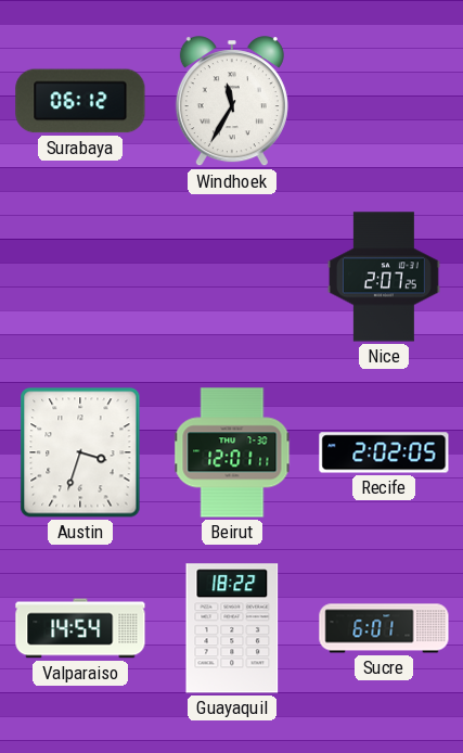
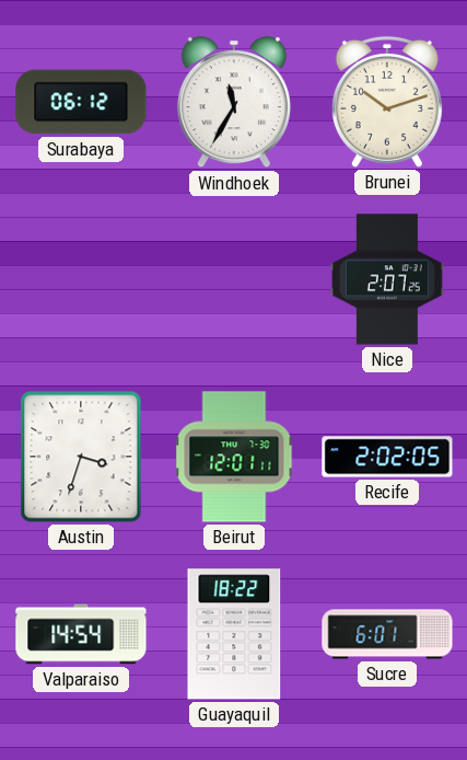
Brunei: none -> 10:12 (387, 102)
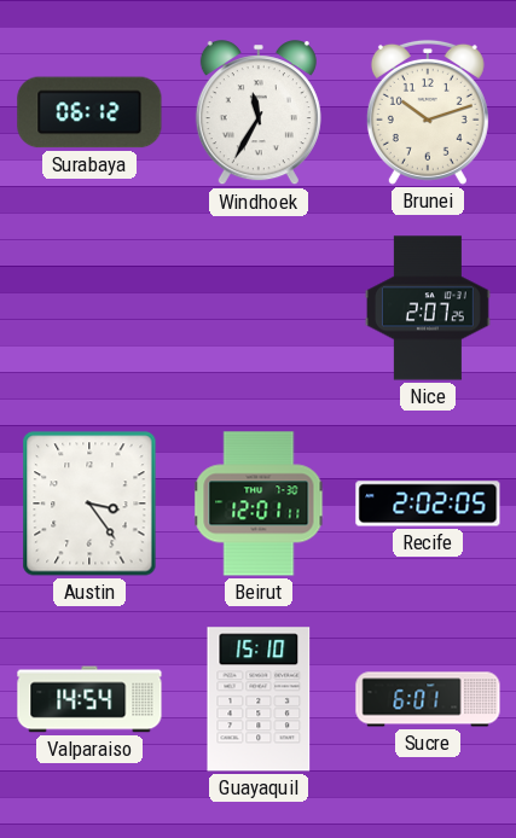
Austin: 3:33 -> 3:24 (89, 504)
Guayaquil: 18:22 -> 15:10 (259, 699)
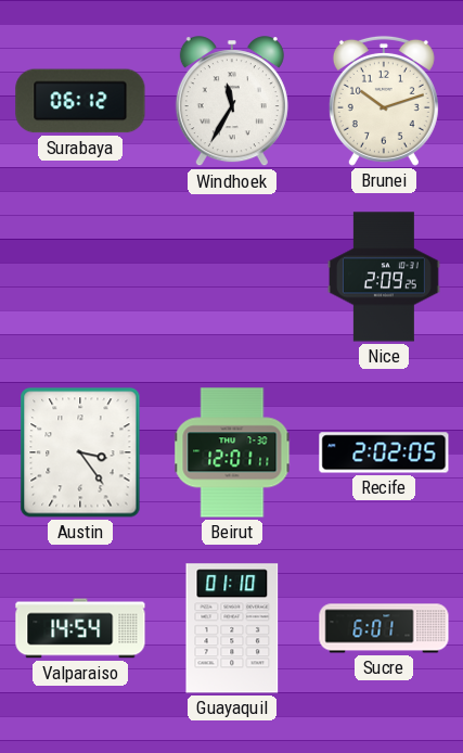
Nice: 2:07 -> 2:09 (384, 277)
Guayaquil: 15:10 -> 01:10 (232, 628)
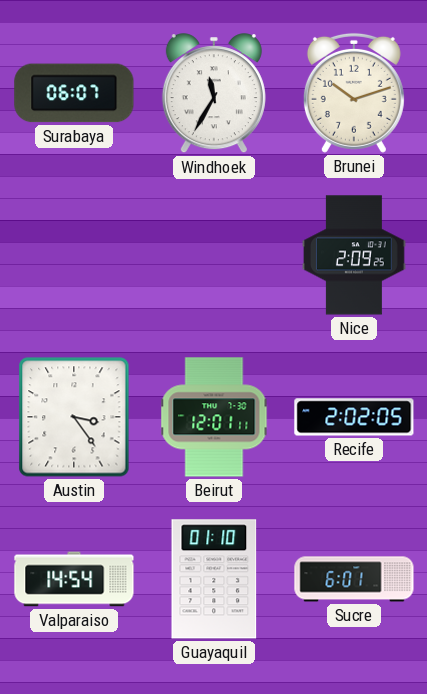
Surabaya: 06:12 -> 06:07 (74, 93)
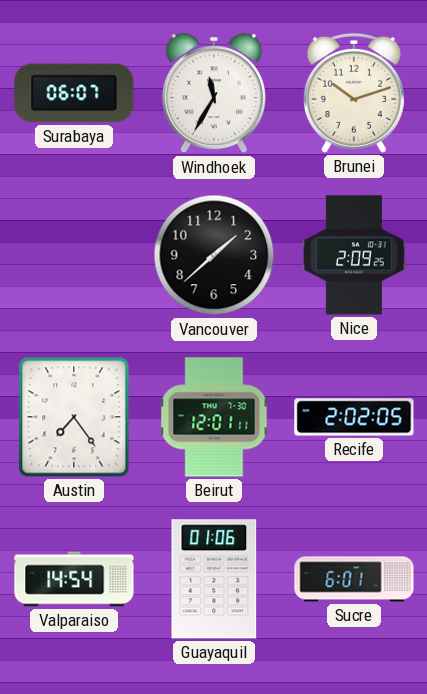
Vancouver: none -> 1:38 (214, 255)
Austin: 3:24 -> 7:24 (74, 417)
Guayaquil: 01:10 -> 01:06 (214, 579)
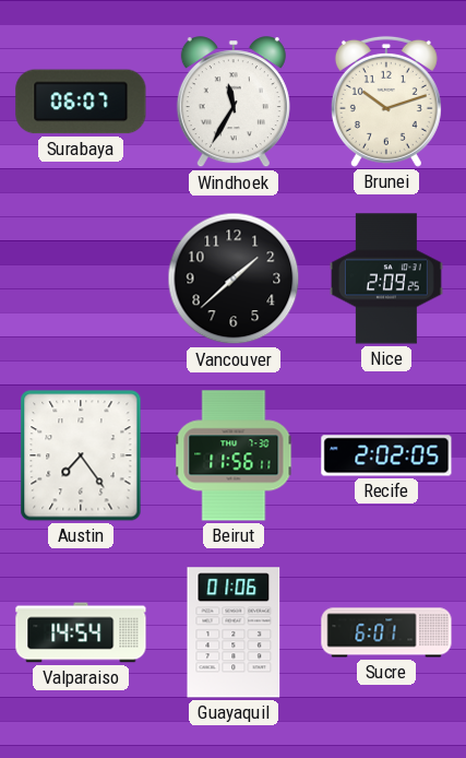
Beirut: 12:01 -> 11:56 (234, 455)
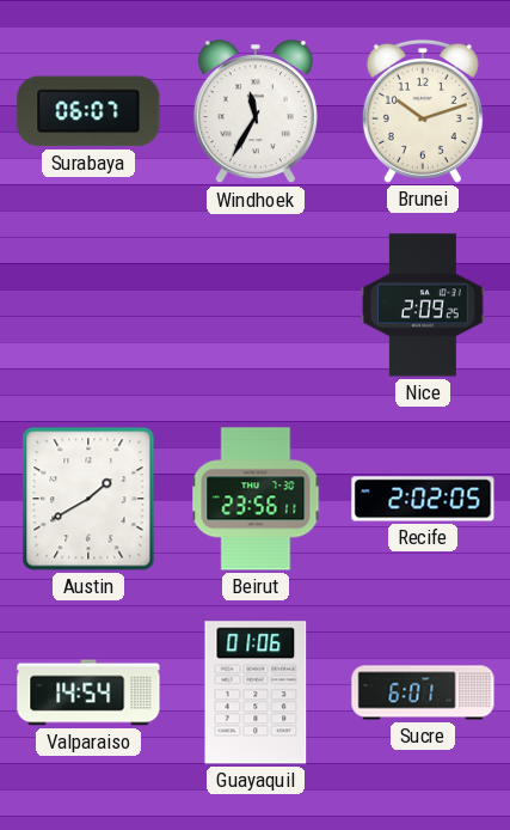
Vancouver: 1:38 -> none (234, 279)
Austin: 7:24 -> 1:40 (88, 499)
Beirut: 11:56 -> 23:56 (256, 499)
